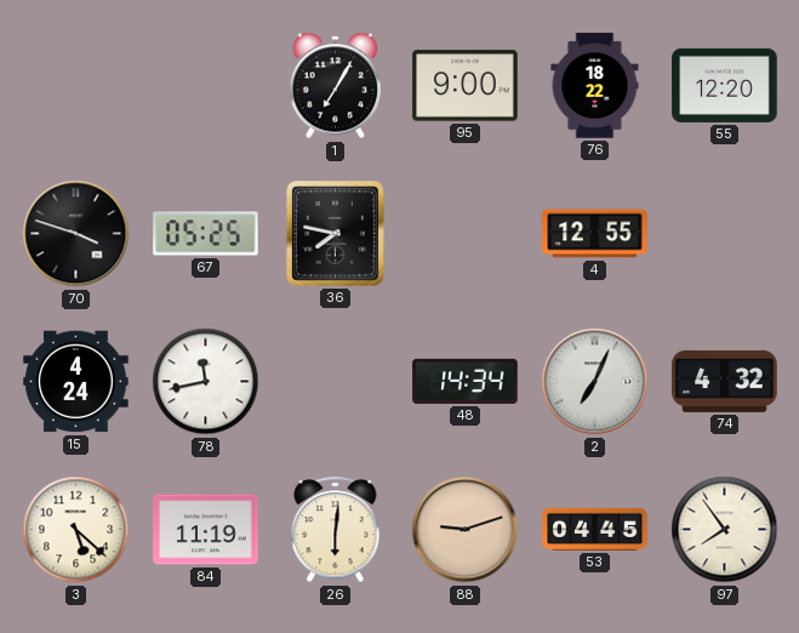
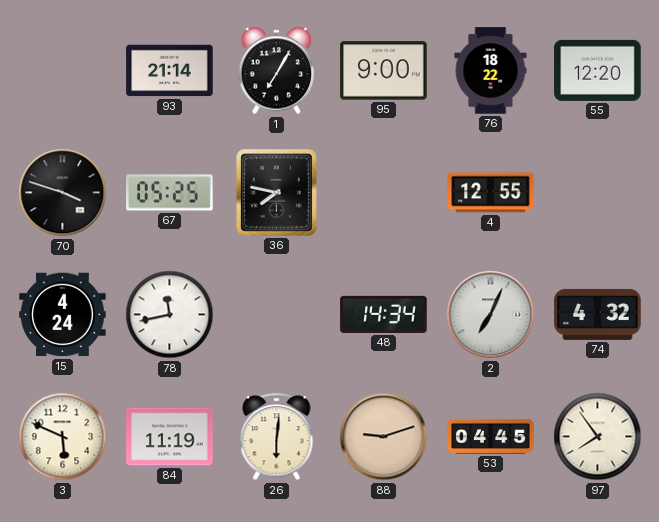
93: none -> 21:14 (170, 71)
3: 5:22 -> 5:49 (63, 437)
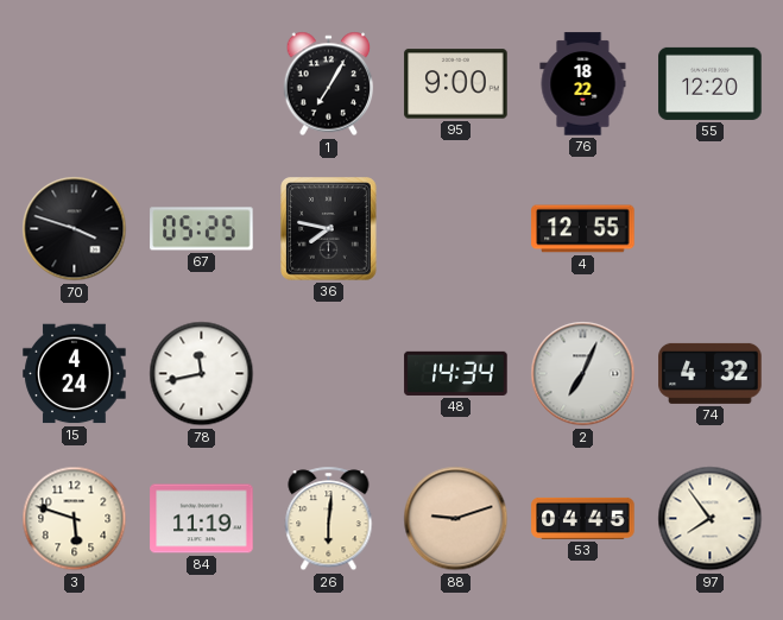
93: 21:14 -> none (170, 71)
3: 5:49 -> 5:48 (75, 519)
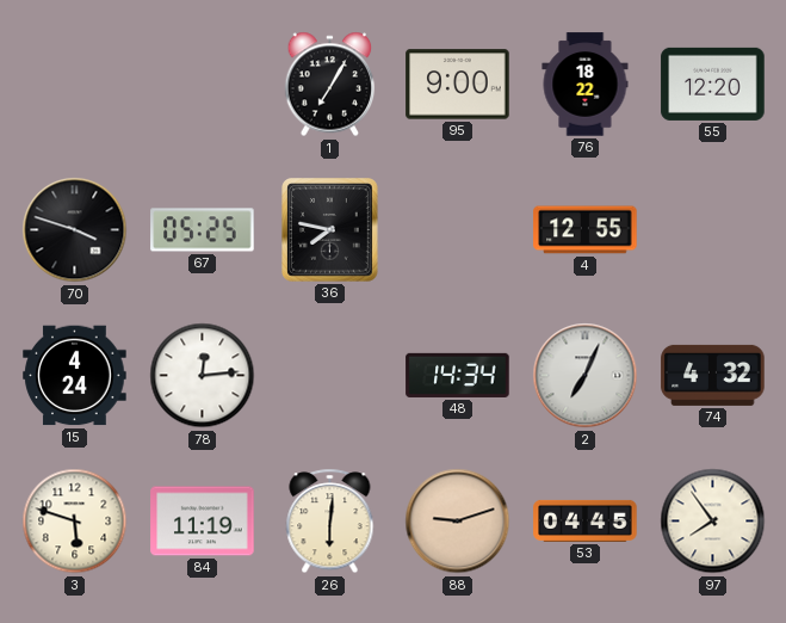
78: 11:43 -> 12:14 (203, 376)
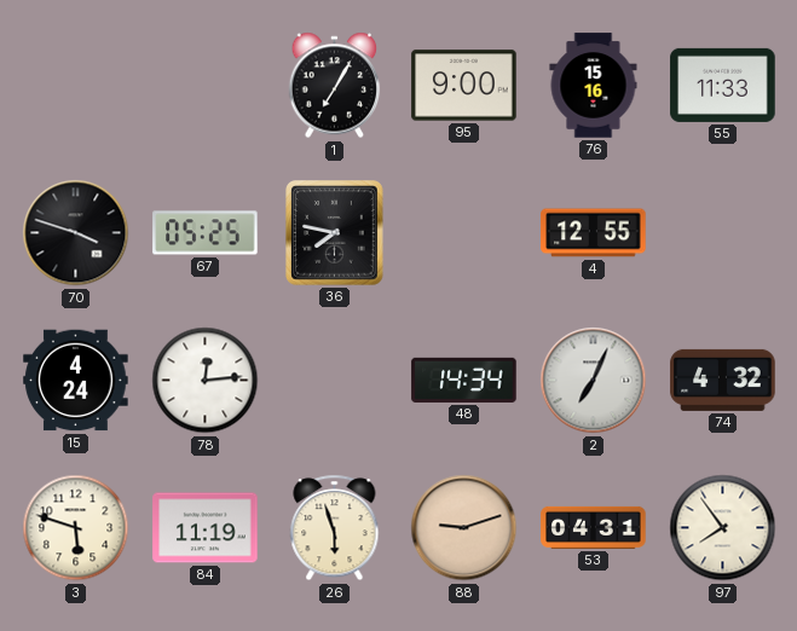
76: 18:22 -> 15:16 (594, 86)
55: 12:20 -> 11:33 (723, 85)
26: 6:01 -> 5:57 (335, 528)
53: 04:45 -> 04:31 (594, 527)
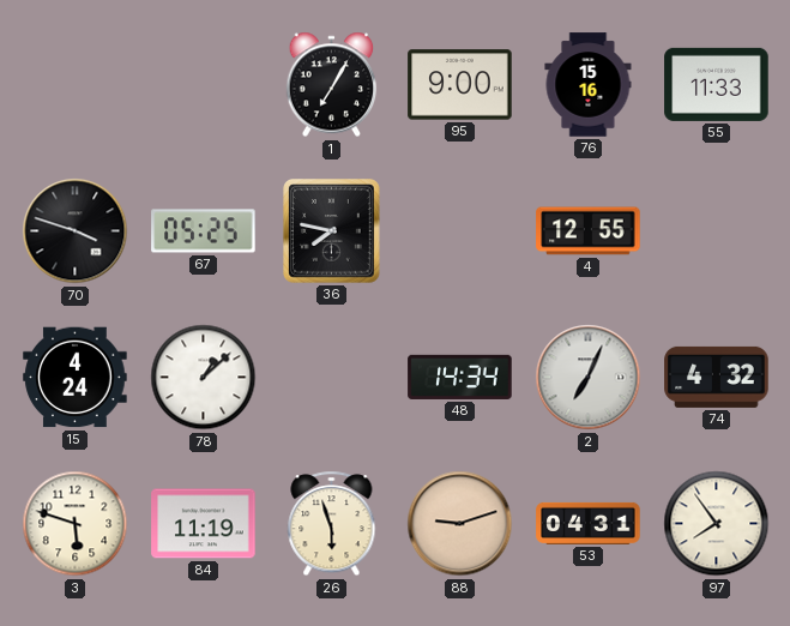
78: 12:14 -> 1:08 (204, 378)
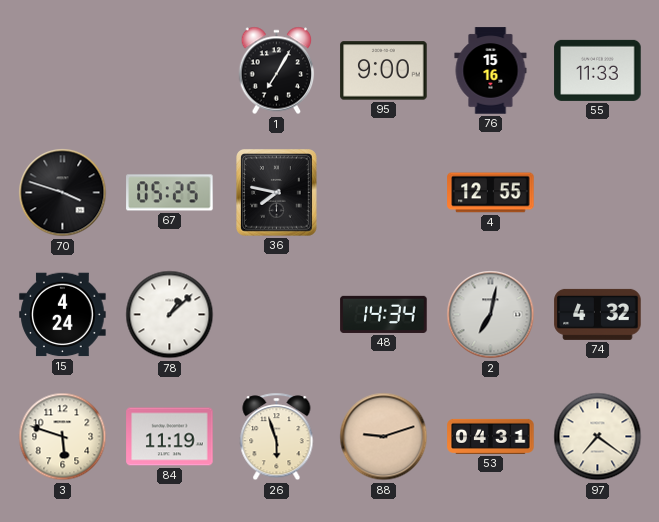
2: 7:04 -> 7:02 (491, 315)
97: 7:54 -> 7:21 (598, 437)
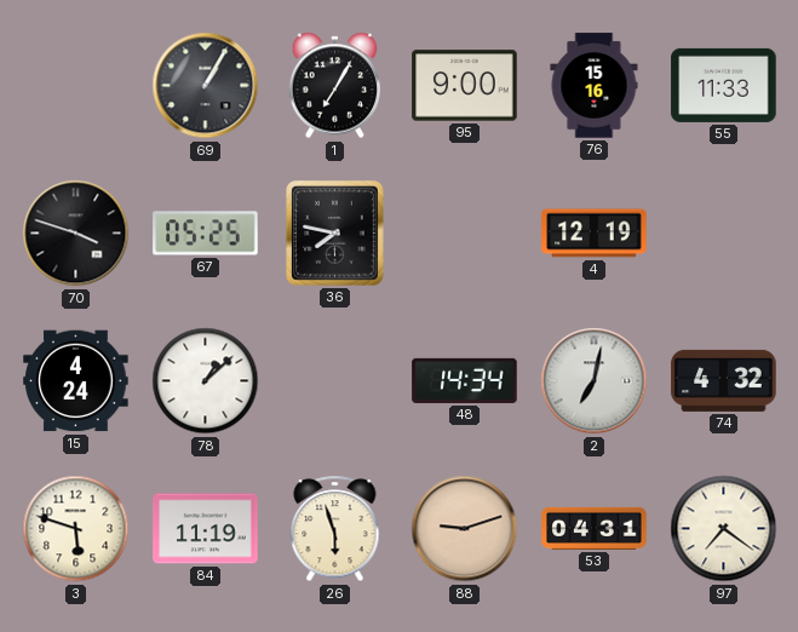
69: none -> 1:05 (206, 86)
4: 12:55 -> 12:19 (595, 234)
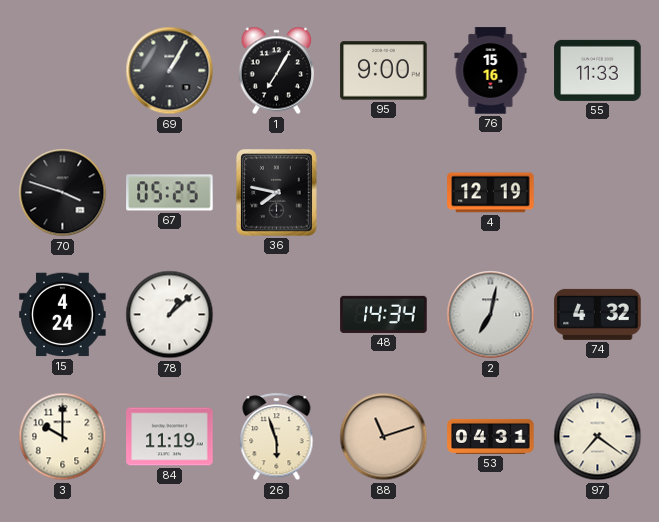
3: 5:48 -> 10:00 (63, 437)
88: 9:12 -> 11:12 (384, 437)
